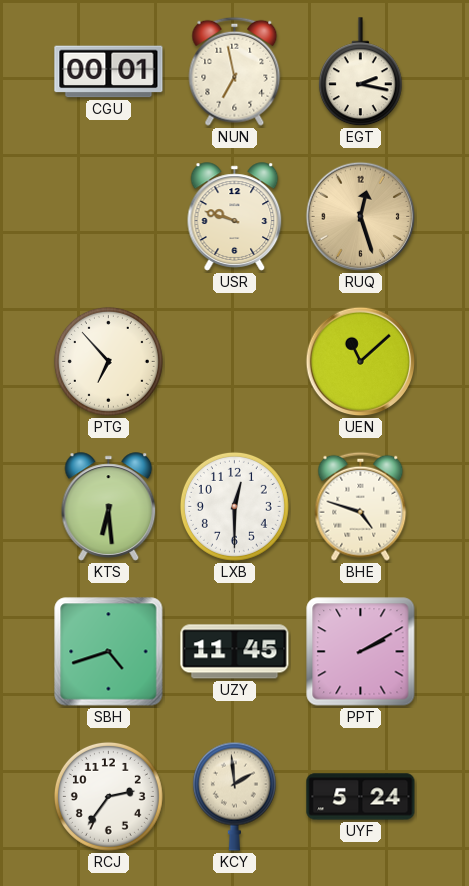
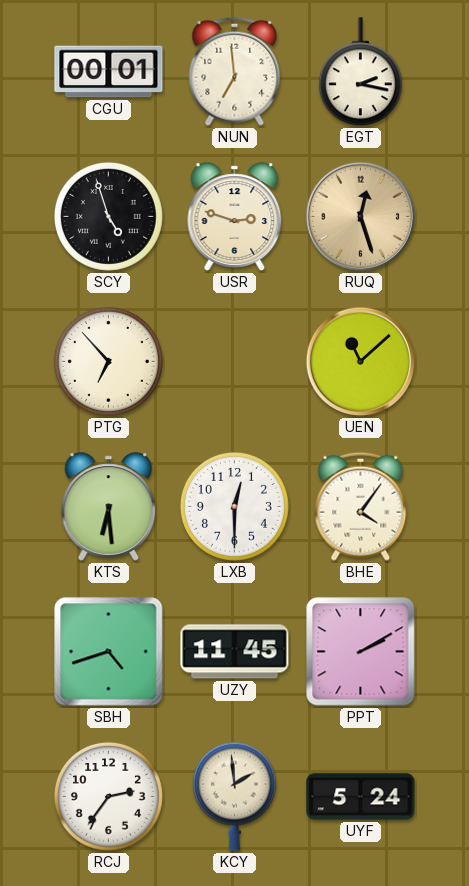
NUN: 6:58 -> 6:59 (235, 71)
SCY: none -> 4:57 (108, 216)
USR: 9:48 -> 2:48 (235, 217)
BHE: 4:48 -> 4:06 (361, 506)
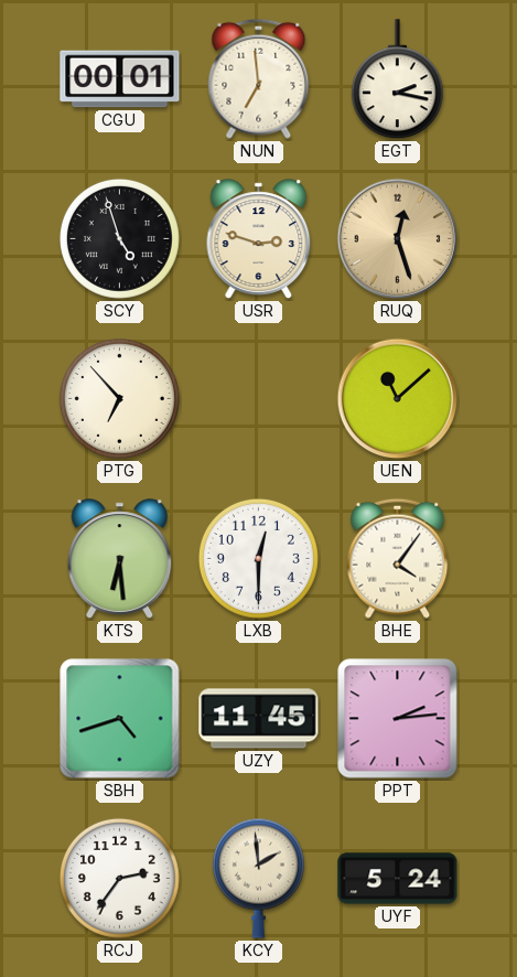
PPT: 2:10 -> 2:14 (398, 719)
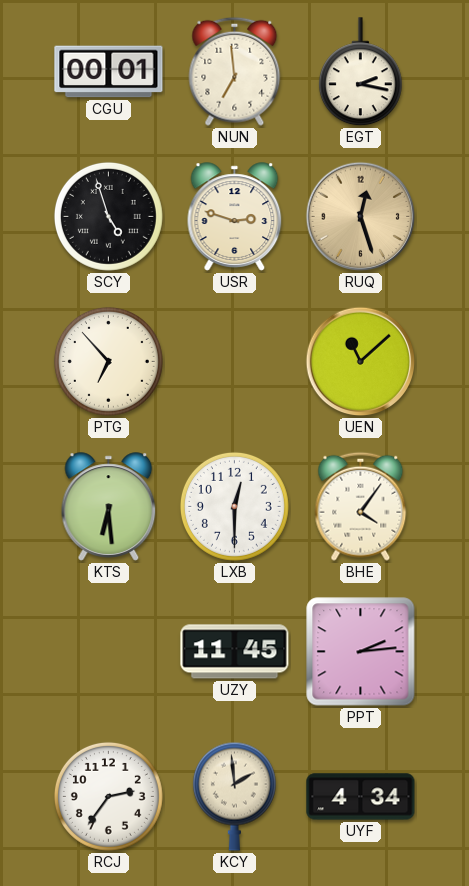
SBH: 4:42 -> none (120, 719)
UYF: 5:24 -> 4:34 (361, 797)
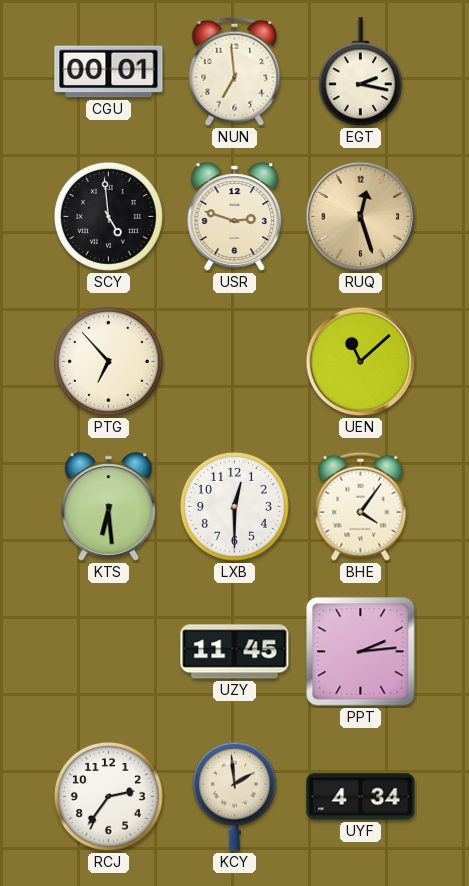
SCY: 4:57 -> 4:59 (108, 216)
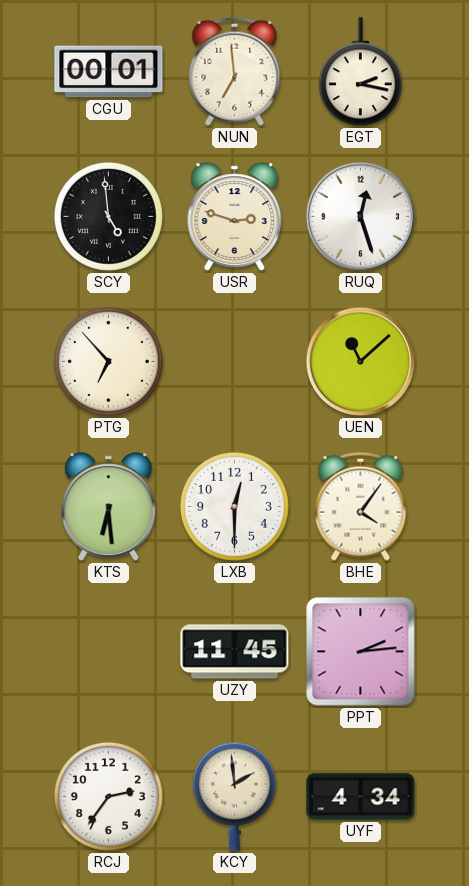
RUQ dial: champagne -> white (361, 217)
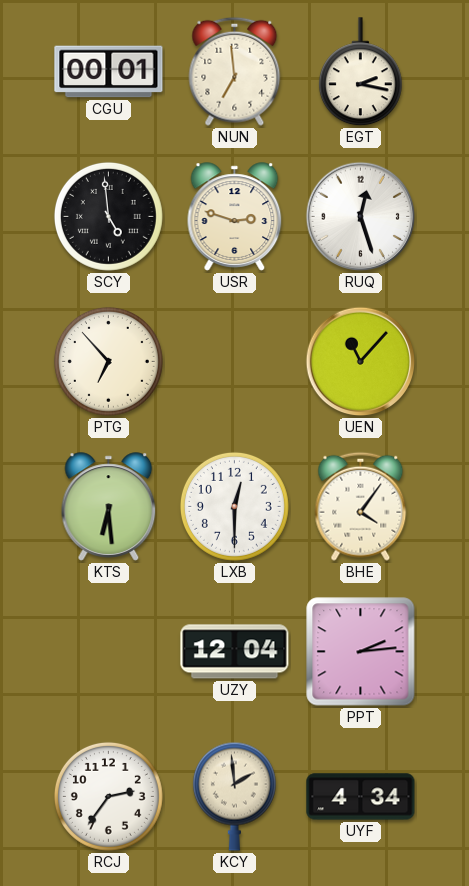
UEN: 11:08 -> 11:07 (361, 362)
UZY: 11:45 -> 12:04 (235, 652)
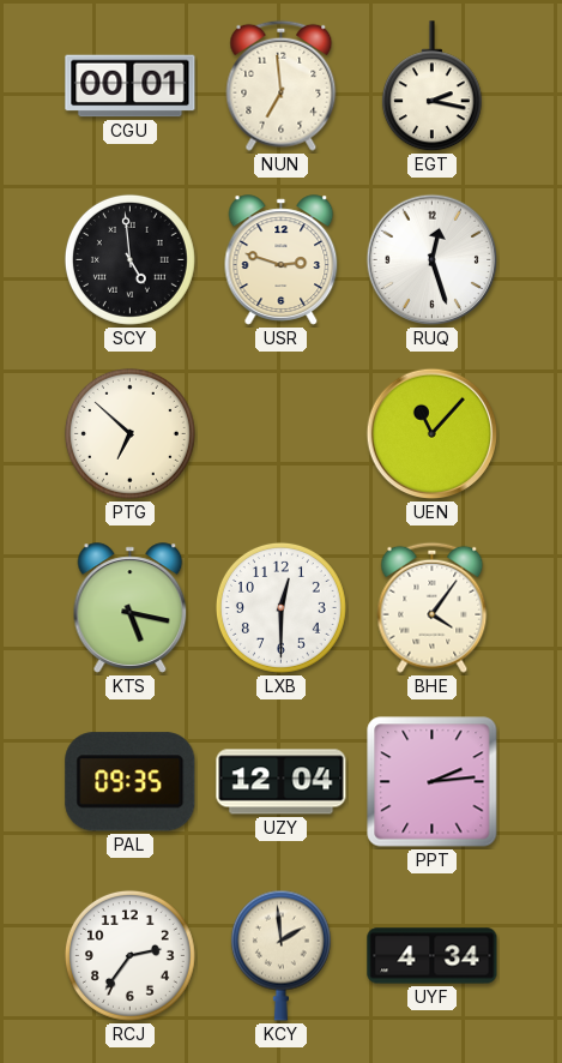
PTG: 6:53 -> 6:52 (129, 433)
KTS: 6:29 -> 5:17 (131, 608)
PAL: none -> 09:35 (131, 782)
